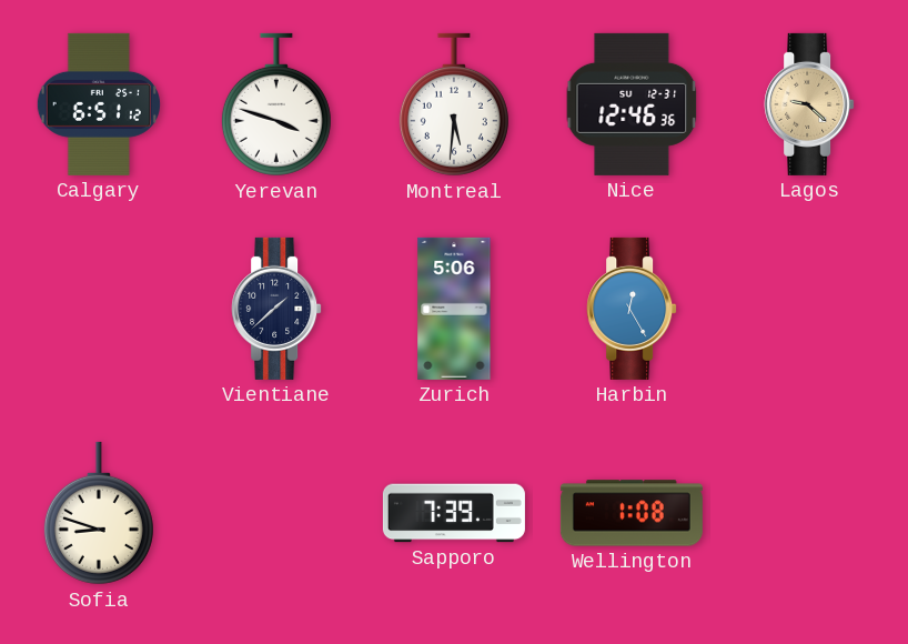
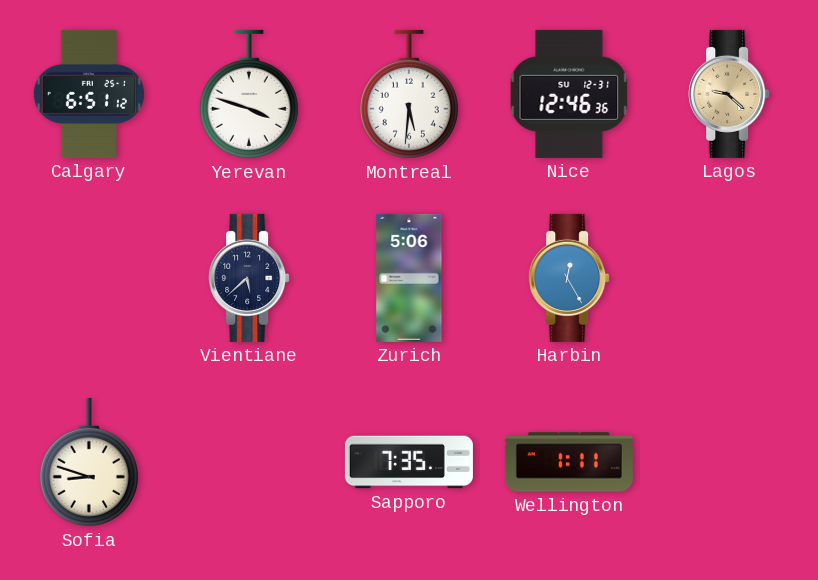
Vientiane: 1:38 -> 5:38 (249, 278)
Sapporo: 7:39 -> 7:35 (409, 462)
Wellington: 1:08 -> 1:11 (569, 462)
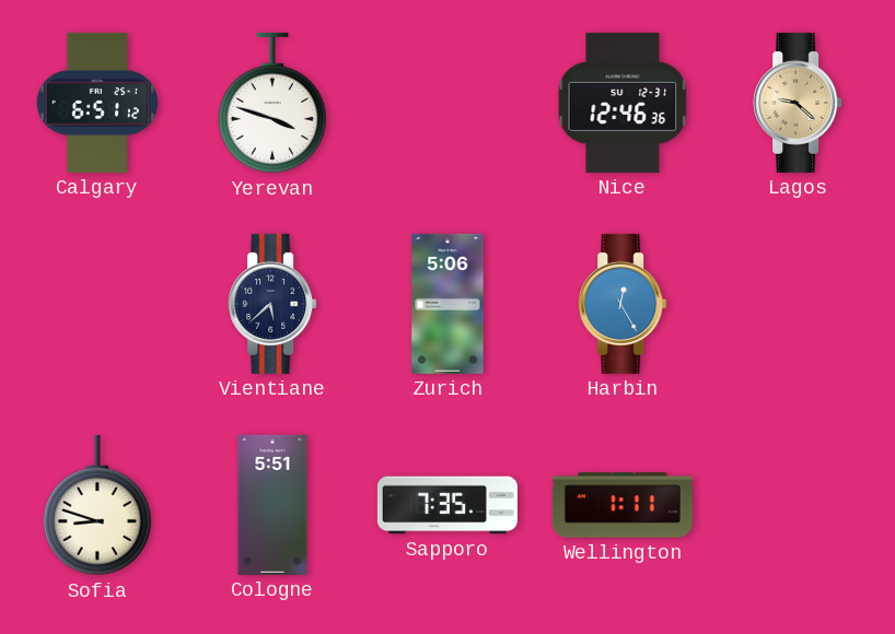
Montreal: 5:31 -> none (409, 94)
Cologne: none -> 5:51 (272, 505)
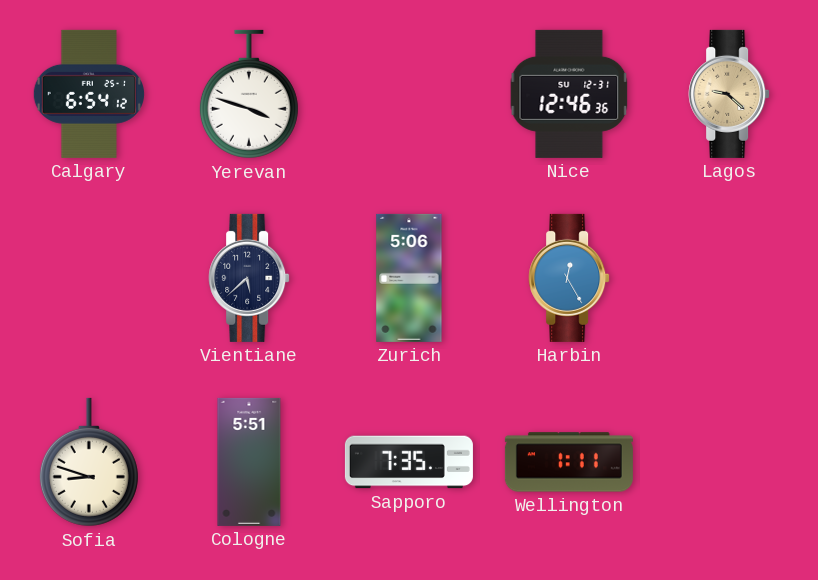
Calgary: 6:51 -> 6:54 (88, 94)
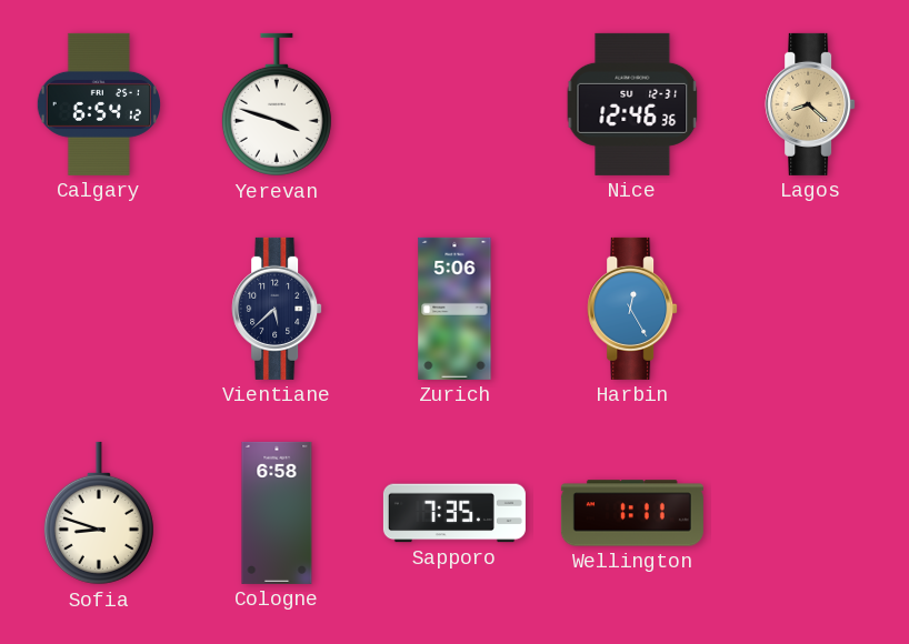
Lagos: 9:22 -> 8:22 (810, 104)
Cologne: 5:51 -> 6:58 (277, 513)
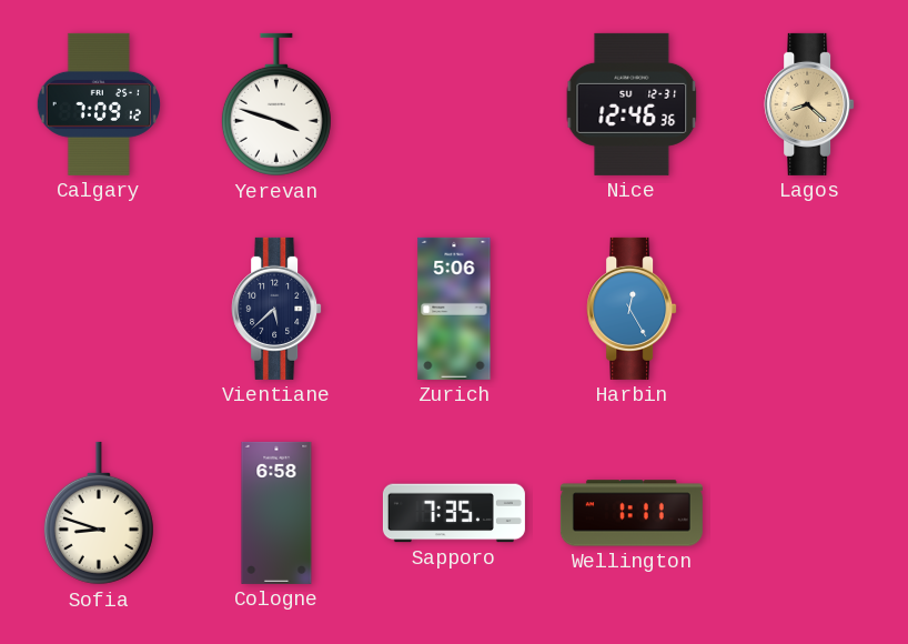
Calgary: 6:54 -> 7:09 (98, 104)
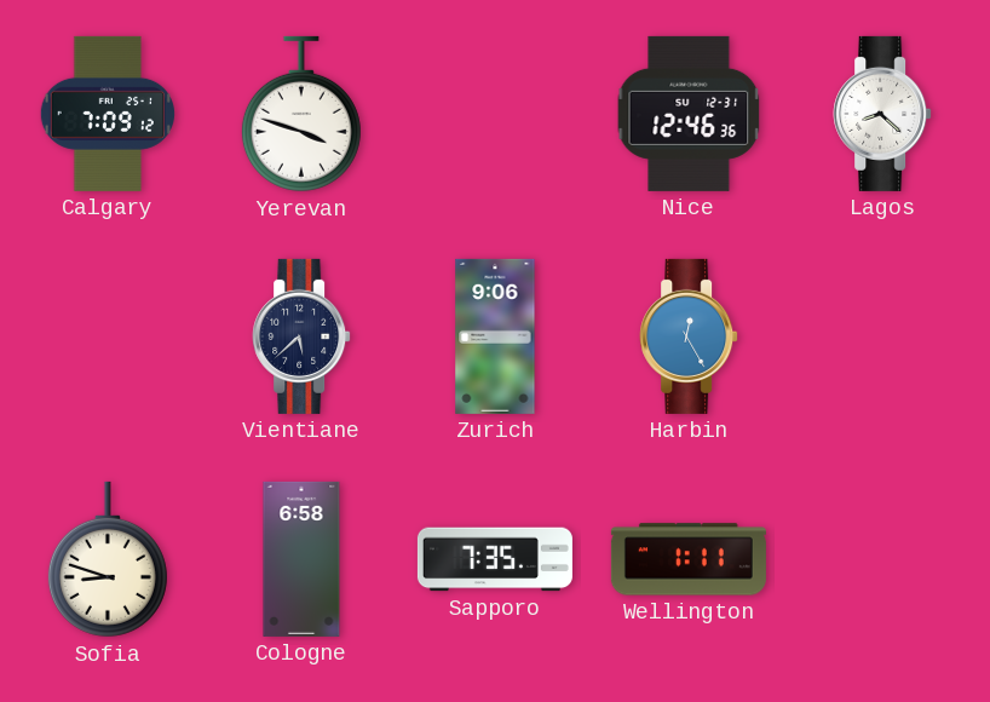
Lagos dial: champagne -> white (882, 114)
Zurich: 5:06 -> 9:06 (495, 336)
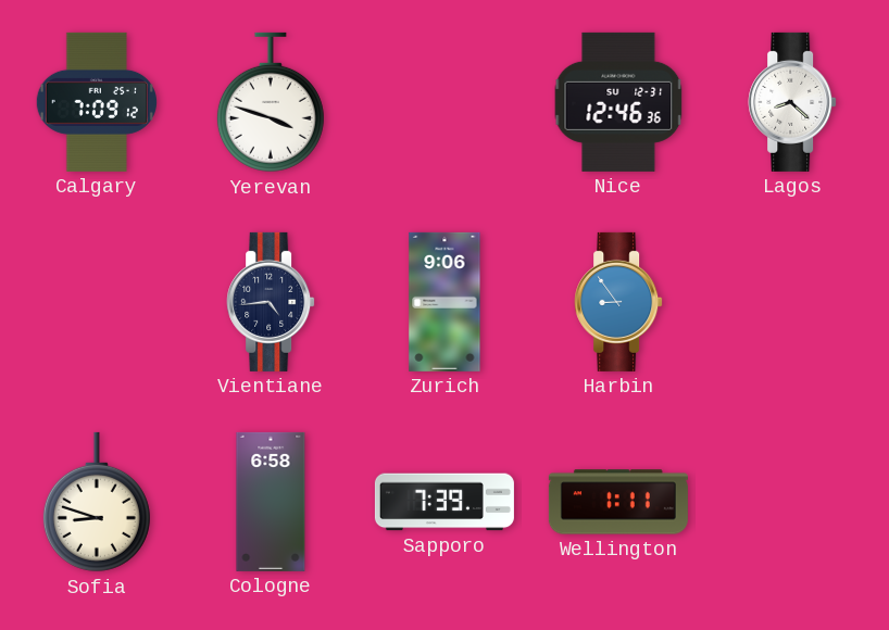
Vientiane: 5:38 -> 4:44 (271, 302)
Harbin: 12:25 -> 8:54 (618, 302)
Sapporo: 7:35 -> 7:39 (444, 502)
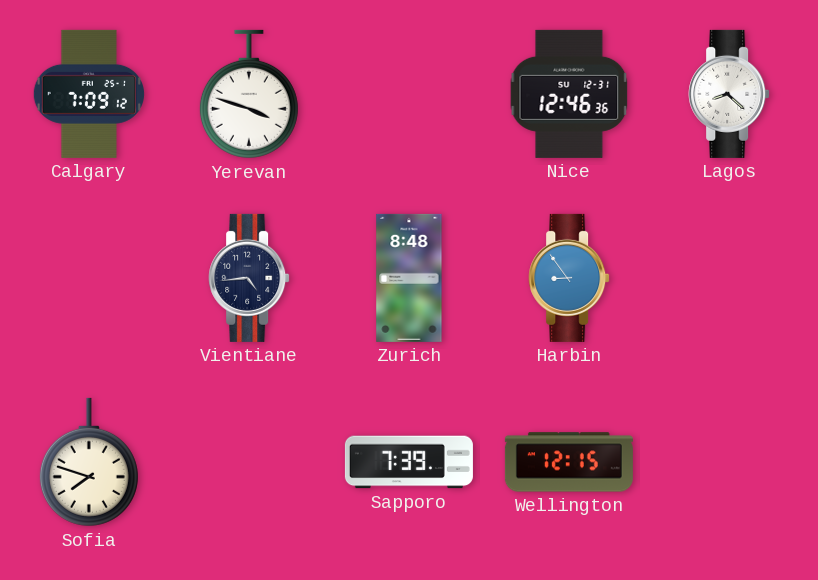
Zurich: 9:06 -> 8:48 (409, 278)
Sofia: 8:48 -> 7:48 (89, 462)
Cologne: 6:58 -> none (271, 502)
Wellington: 1:11 -> 12:15 (569, 462)
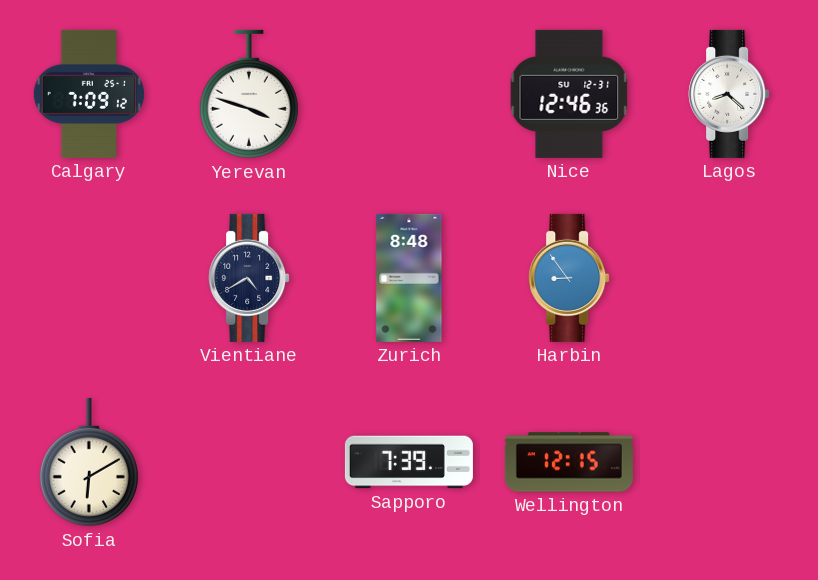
Vientiane: 4:44 -> 4:40 (249, 278)
Sofia: 7:48 -> 6:10 (89, 462)
